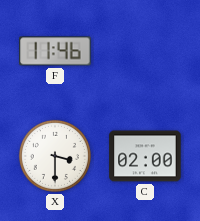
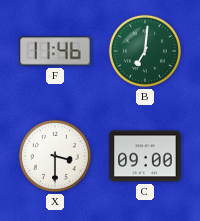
B: none -> 7:01 (145, 51)
C: 02:00 -> 09:00 (145, 156)
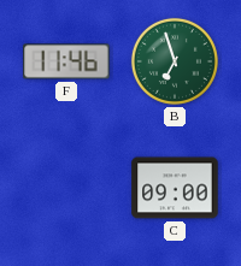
B: 7:01 -> 6:57 (175, 61)
X: 3:30 -> none (55, 156)
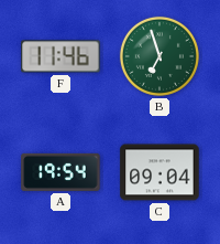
A: none -> 19:54 (61, 172)
C: 09:00 -> 09:04 (159, 172)
